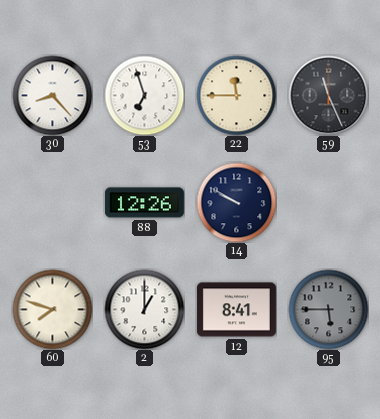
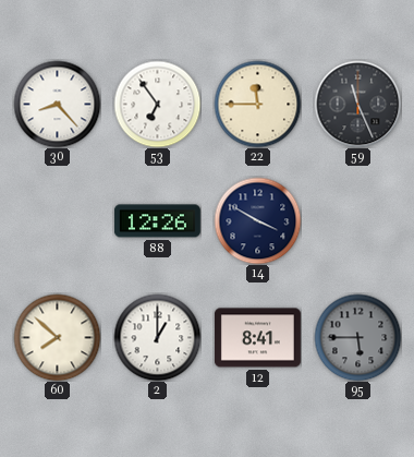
53: 6:57 -> 6:54 (157, 104)
14: 9:50 -> 3:50 (257, 220)
60: 7:48 -> 7:52 (57, 337)
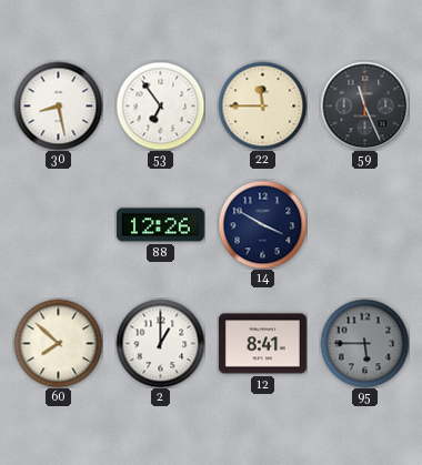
30: 8:23 -> 8:28 (58, 105)
